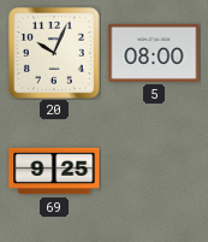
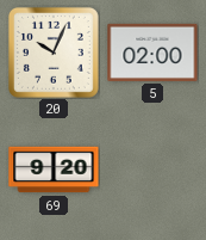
5: 08:00 -> 02:00 (152, 53)
69: 9:25 -> 9:20 (54, 170)
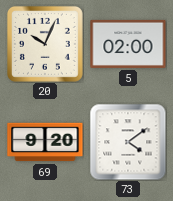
73: none -> 4:09 (128, 142)
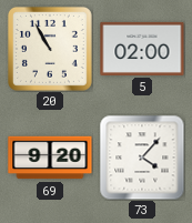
20: 10:04 -> 10:55 (50, 49)
73: 4:09 -> 4:07 (142, 158)
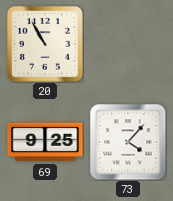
5: 02:00 -> none (142, 49)
69: 9:20 -> 9:25 (45, 142)
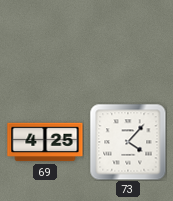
20: 10:55 -> none (45, 44)
69: 9:25 -> 4:25 (45, 142)
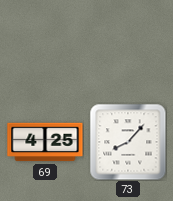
73: 4:07 -> 8:07 (128, 142)
